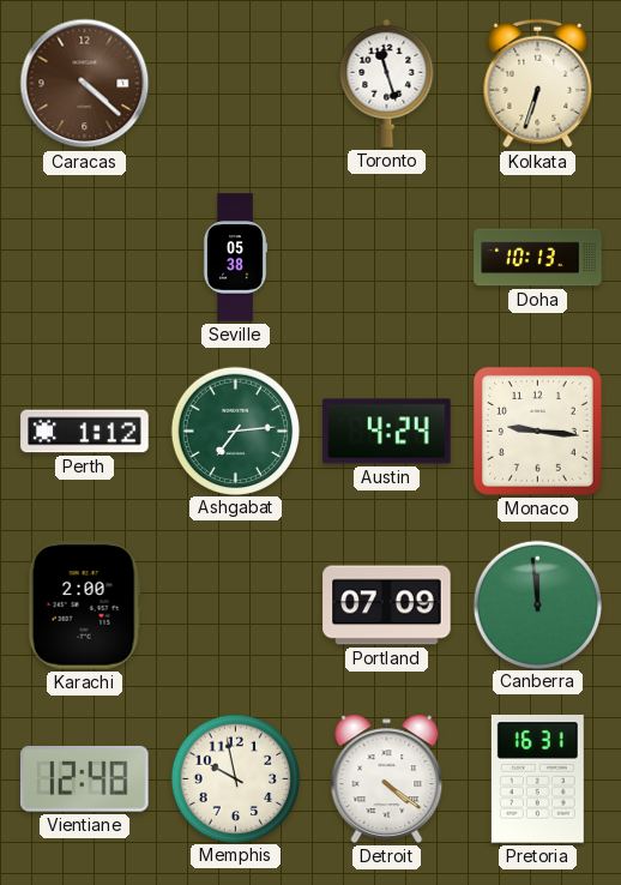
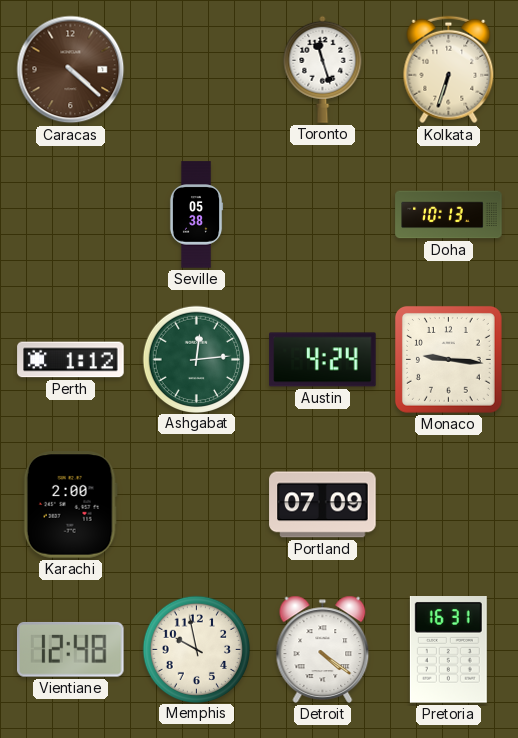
Ashgabat: 7:14 -> 12:14 (196, 359)
Canberra: 11:59 -> none (537, 604)
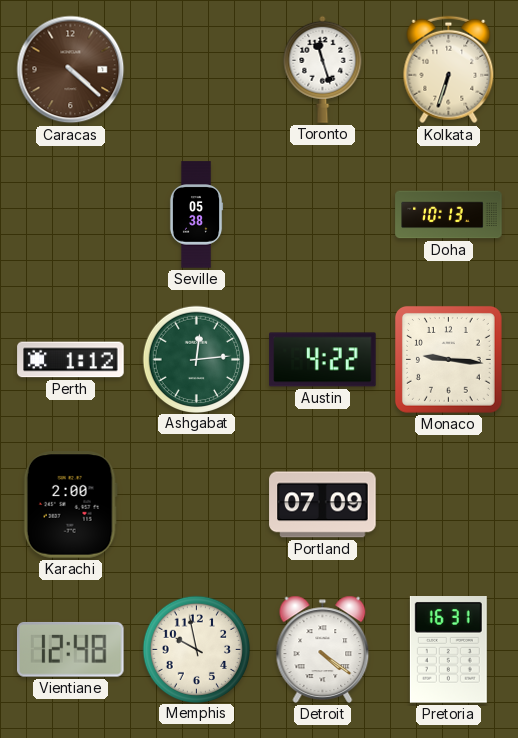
Austin: 4:24 -> 4:22 (323, 360)
